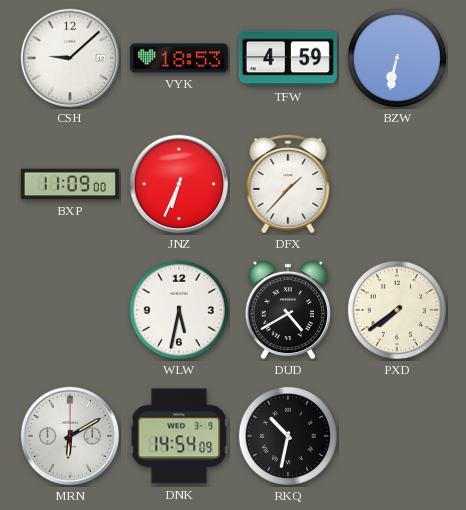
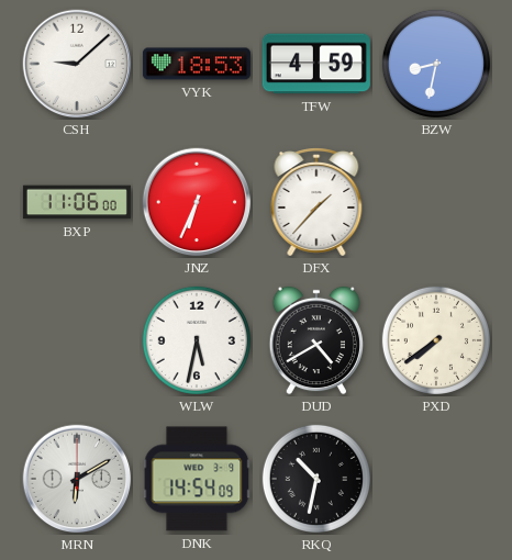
BZW: 6:32 -> 8:32 (436, 64)
BXP: 11:09 -> 11:06 (77, 202)
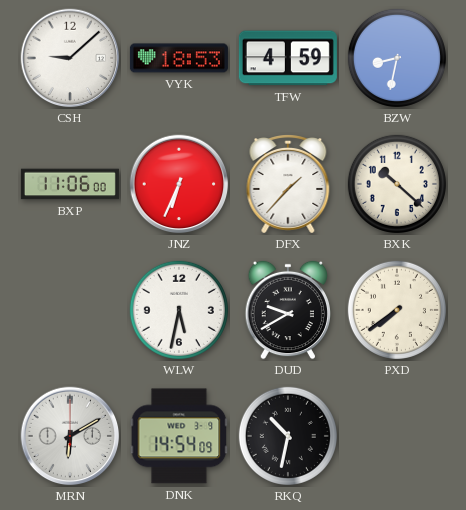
BXK: none -> 10:22 (397, 184)
DUD: 4:40 -> 9:40 (287, 310)
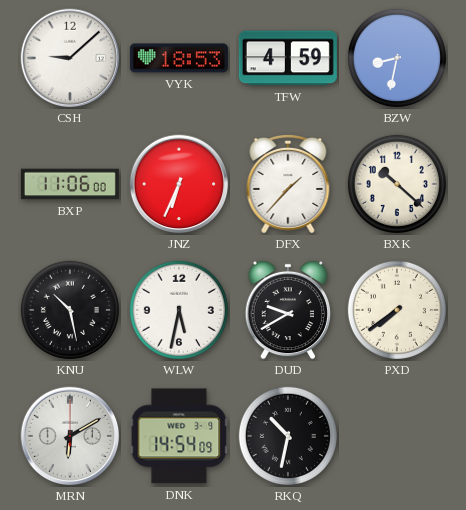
KNU: none -> 10:28 (70, 310)
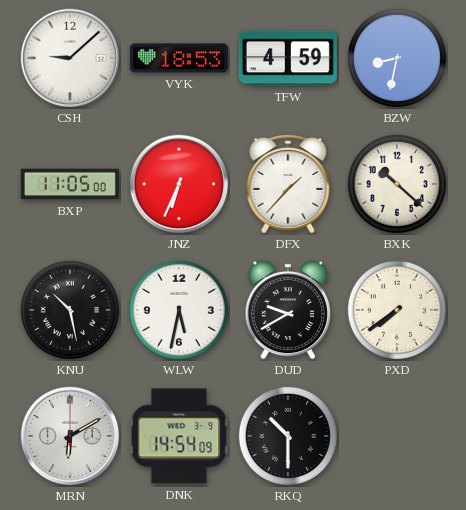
BXP: 11:06 -> 11:05 (70, 184)
RKQ: 10:32 -> 10:30 (288, 436)
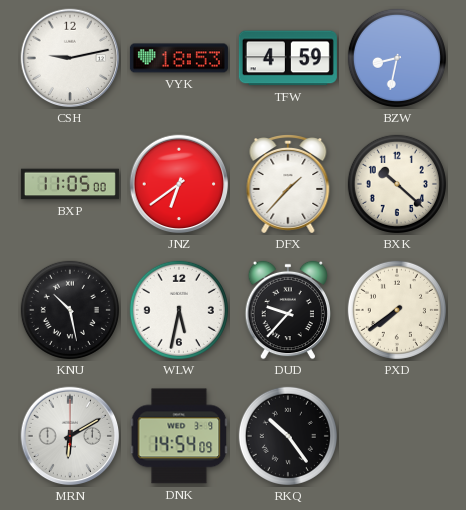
CSH: 9:08 -> 9:13 (70, 58)
JNZ: 6:34 -> 6:39 (179, 184)
DUD: 9:40 -> 9:37 (287, 310)
RKQ: 10:30 -> 10:24 (288, 436)
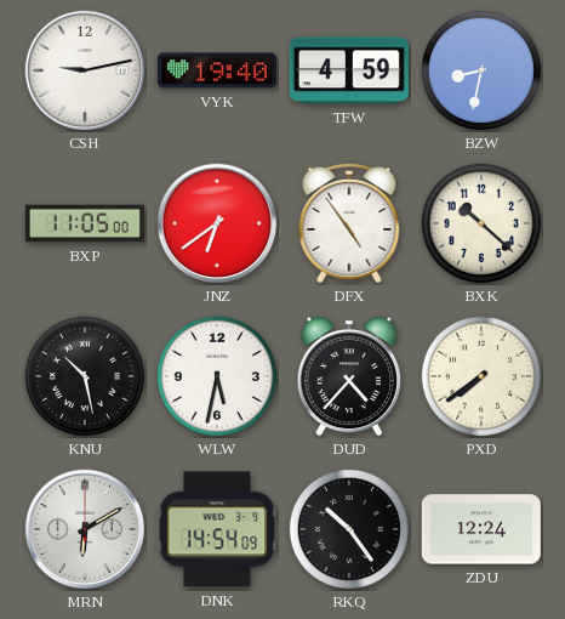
VYK: 18:53 -> 19:40 (217, 70)
DFX: 1:37 -> 4:54 (349, 225)
DUD: 9:37 -> 4:37 (348, 376)
ZDU: none -> 12:24 (481, 529)
